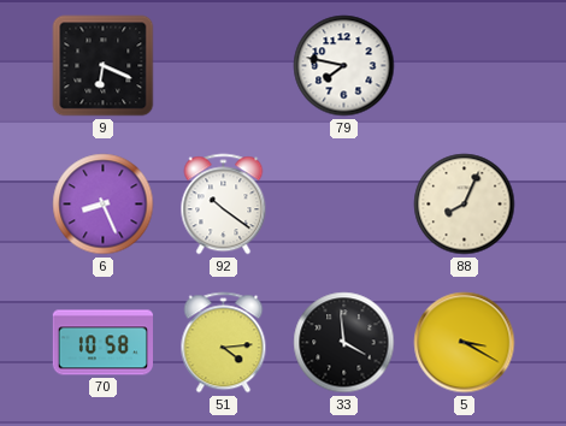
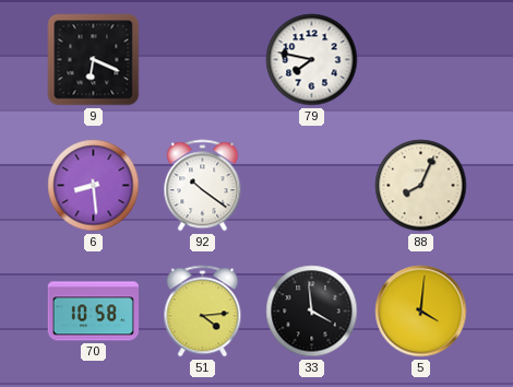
6: 8:26 -> 8:29 (94, 186)
5: 3:20 -> 4:01 (421, 312)
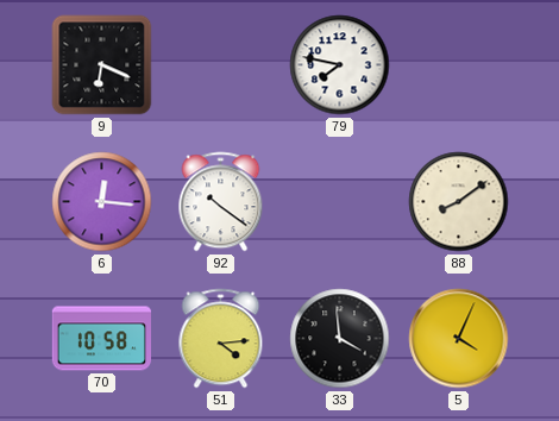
6: 8:29 -> 12:16 (102, 202)
88: 8:04 -> 8:09 (459, 202)
5: 4:01 -> 4:04 (459, 339)
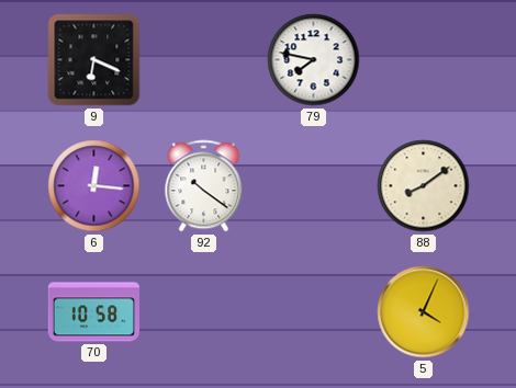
51: 4:14 -> none (221, 339)
33: 3:59 -> none (340, 339)
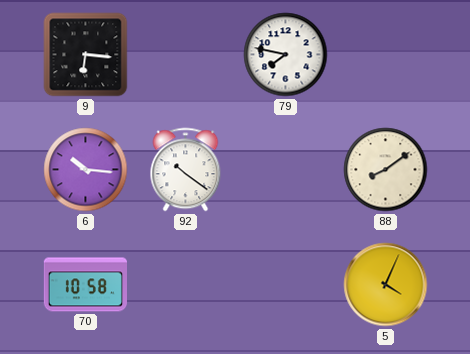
9: 6:19 -> 6:16 (86, 55)
6: 12:16 -> 10:16 (86, 170)
